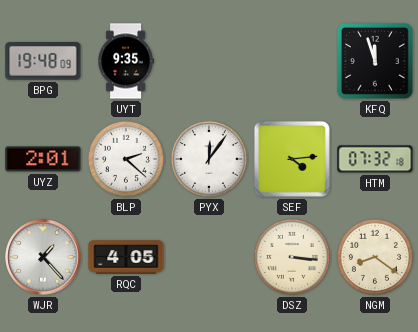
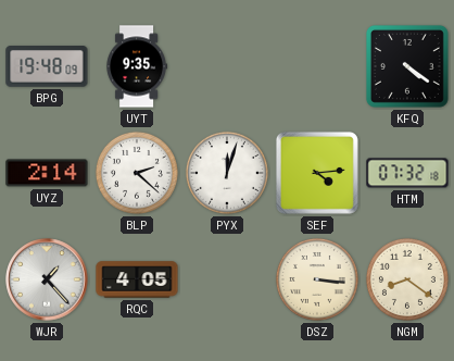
KFQ: 11:57 -> 4:21 (407, 66)
UYZ: 2:01 -> 2:14 (47, 173)
PYX: 12:06 -> 12:03 (227, 173)
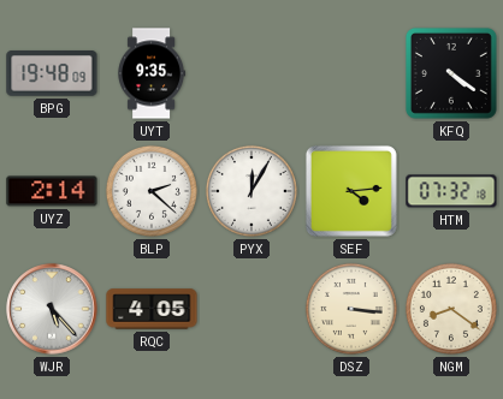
PYX: 12:03 -> 12:05 (251, 191)
WJR: 1:23 -> 5:23 (52, 309)
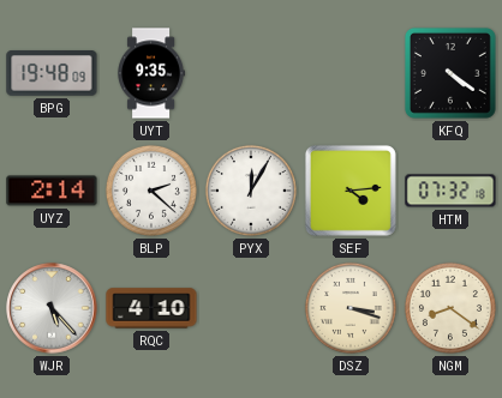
RQC: 4:05 -> 4:10 (151, 308)
DSZ: 3:16 -> 3:18 (351, 308)
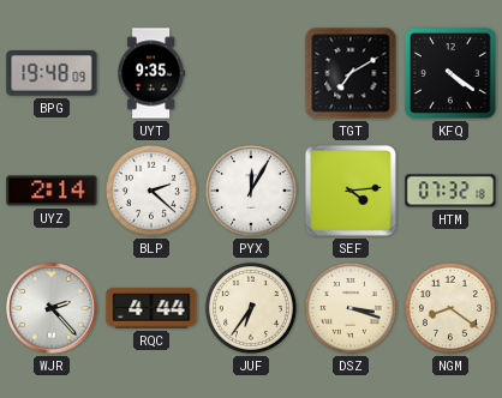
TGT: none -> 7:10 (351, 73)
WJR: 5:23 -> 2:23 (52, 308)
RQC: 4:10 -> 4:44 (151, 308)
JUF: none -> 6:36 (251, 308)
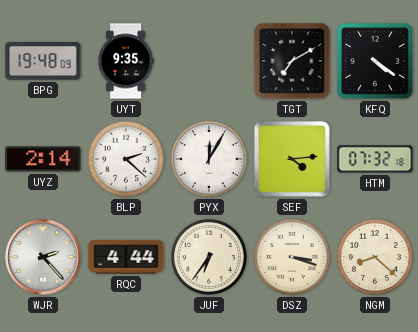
NGM: 8:21 -> 8:22 (375, 257)
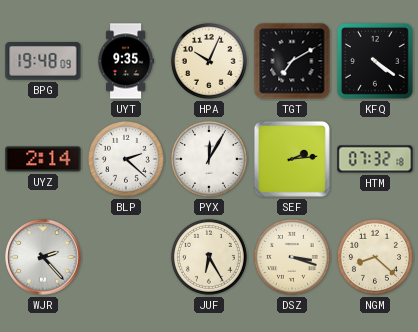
HPA: none -> 10:04 (209, 61)
SEF: 4:14 -> 2:14 (292, 159)
RQC: 4:44 -> none (126, 257)
JUF: 6:36 -> 6:25 (209, 257)
